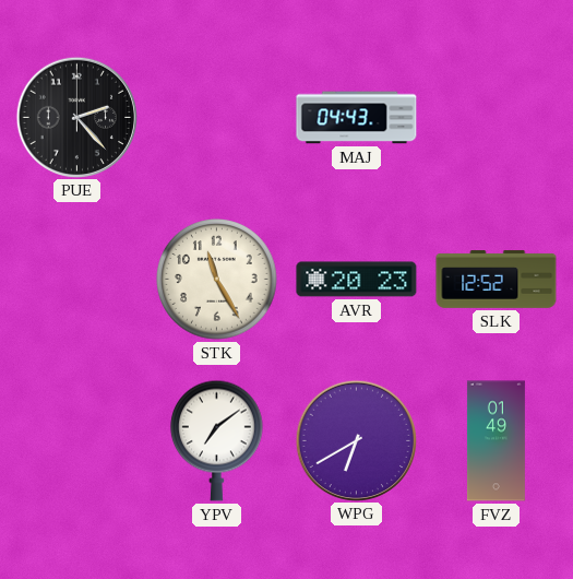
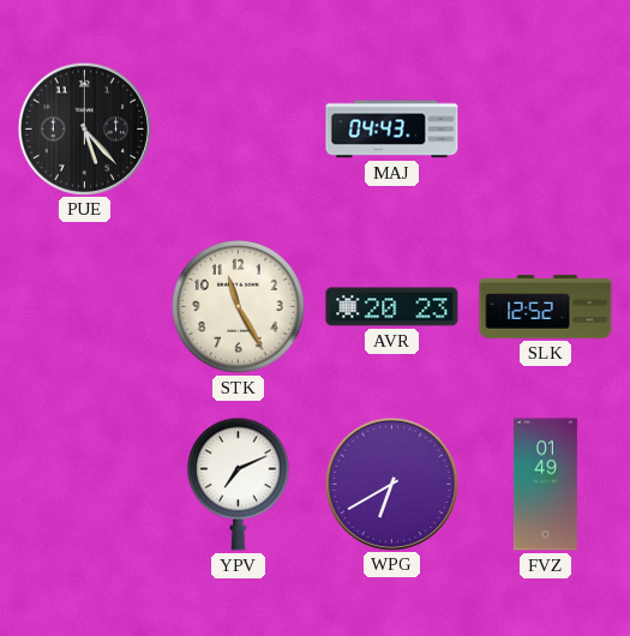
PUE: 2:23 -> 5:23 (84, 128)
YPV: 7:09 -> 7:11 (238, 484)
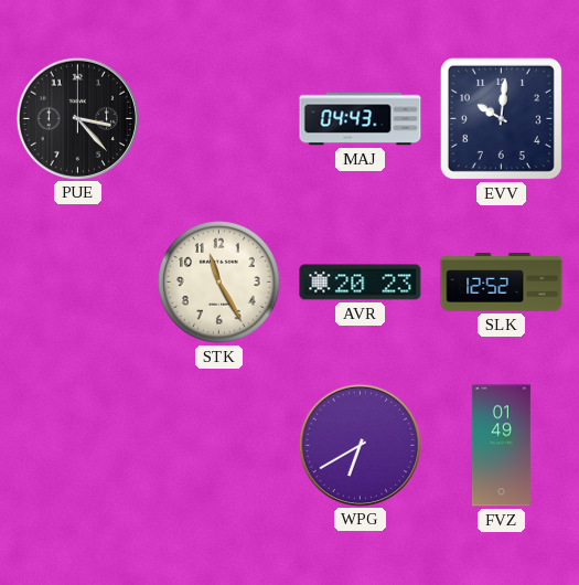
PUE: 5:23 -> 3:23 (77, 118)
EVV: none -> 10:01 (501, 118)
YPV: 7:11 -> none (238, 484)
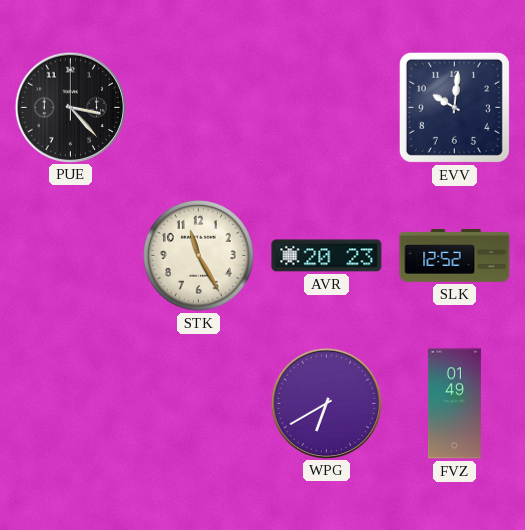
MAJ: 04:43 -> none (361, 119)
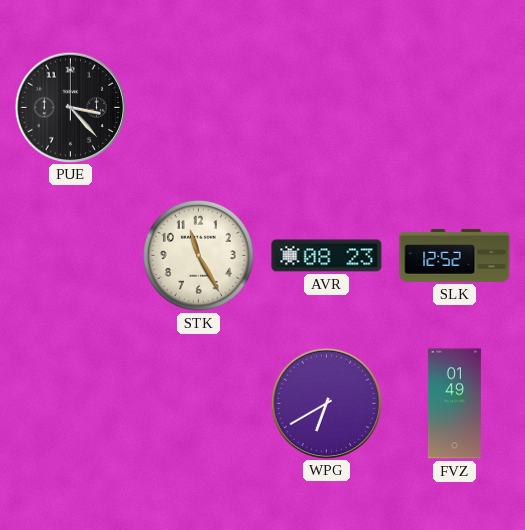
EVV: 10:01 -> none (454, 107)
AVR: 20:23 -> 08:23 (327, 256)
